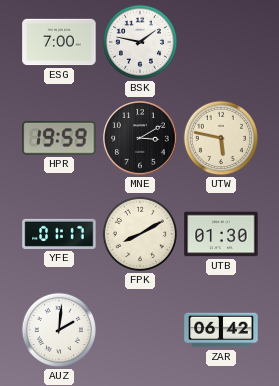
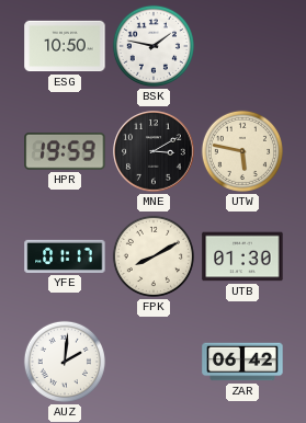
ESG: 7:00 -> 10:50 (65, 46)
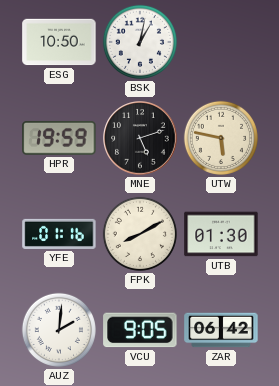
BSK: 1:47 -> 1:02 (140, 42)
MNE: 3:10 -> 5:12 (140, 138)
YFE: 01:17 -> 01:16 (59, 234)
VCU: none -> 9:05 (140, 330)
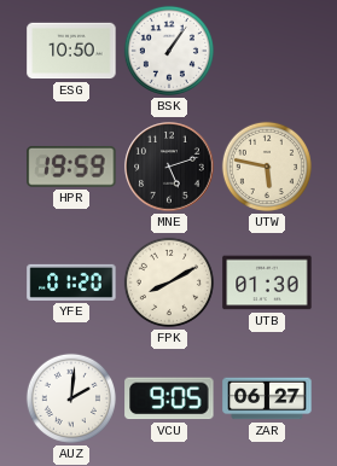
BSK: 1:02 -> 1:06 (169, 51)
YFE: 01:16 -> 01:20 (71, 282)
ZAR: 06:42 -> 06:27 (267, 398)
